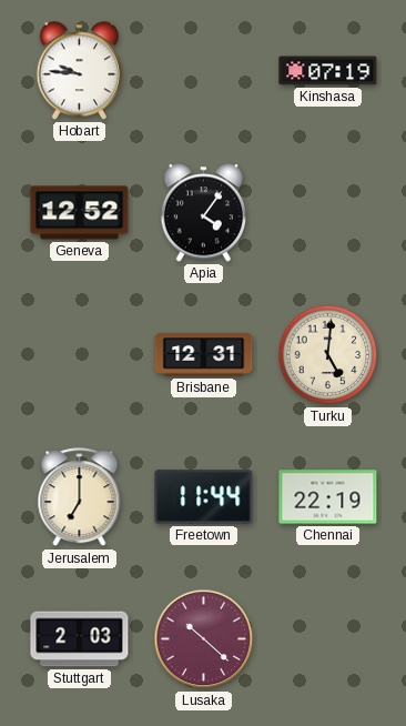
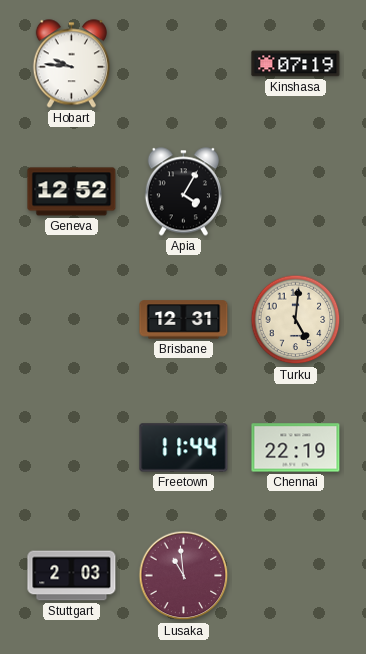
Apia: 4:06 -> 4:05 (183, 192)
Jerusalem: 7:00 -> none (80, 497)
Lusaka: 10:22 -> 10:59 (184, 576)
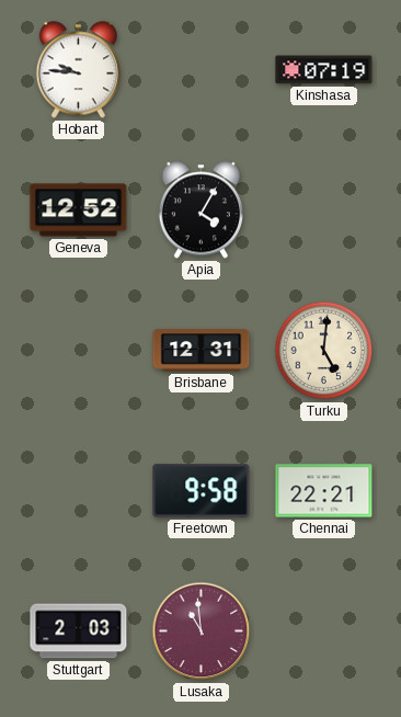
Freetown: 11:44 -> 9:58 (202, 491)
Chennai: 22:19 -> 22:21 (324, 491)
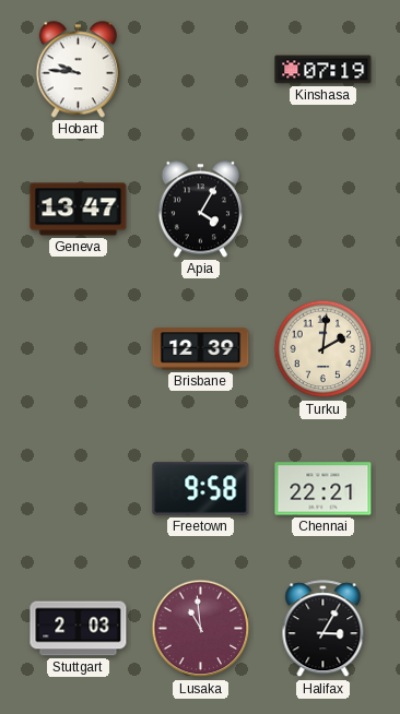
Geneva: 12:52 -> 13:47 (79, 210)
Brisbane: 12:31 -> 12:39 (201, 349)
Turku: 5:01 -> 2:01 (323, 349)
Halifax: none -> 3:05 (323, 629)
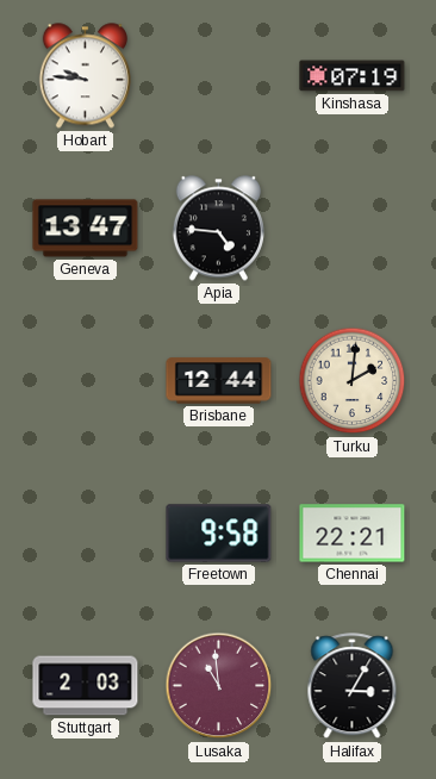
Apia: 4:05 -> 4:46 (218, 229)
Brisbane: 12:39 -> 12:44 (219, 381)
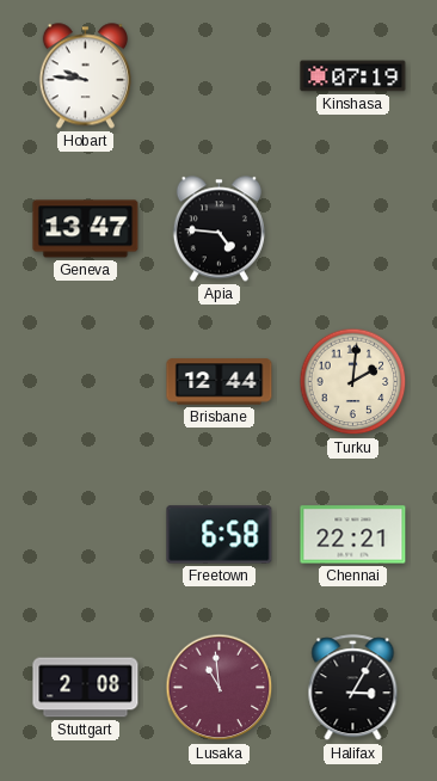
Freetown: 9:58 -> 6:58 (220, 535)
Stuttgart: 2:03 -> 2:08 (86, 688)
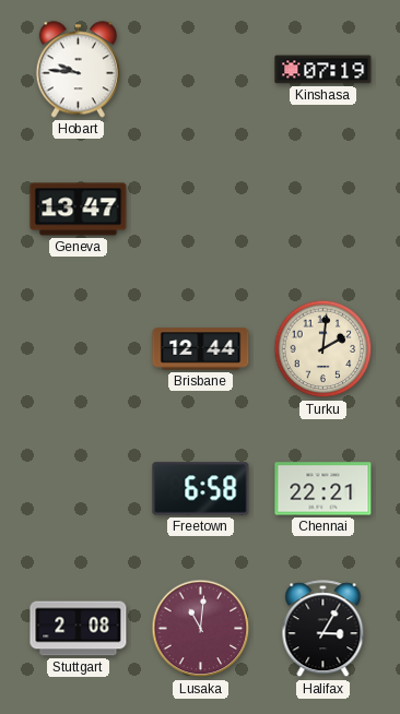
Apia: 4:46 -> none (219, 229)
Lusaka: 10:59 -> 11:01 (201, 629)
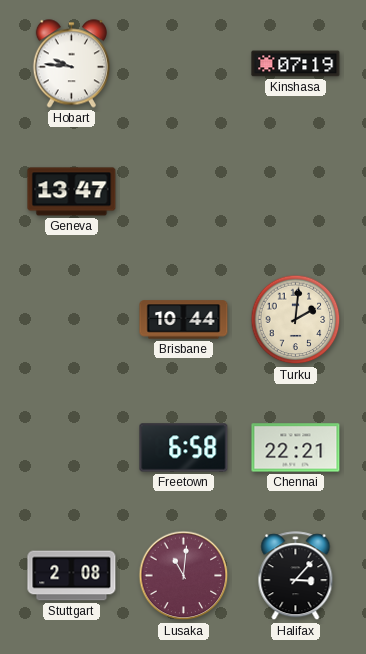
Brisbane: 12:44 -> 10:44 (184, 320)
Halifax: 3:05 -> 3:07 (296, 576)
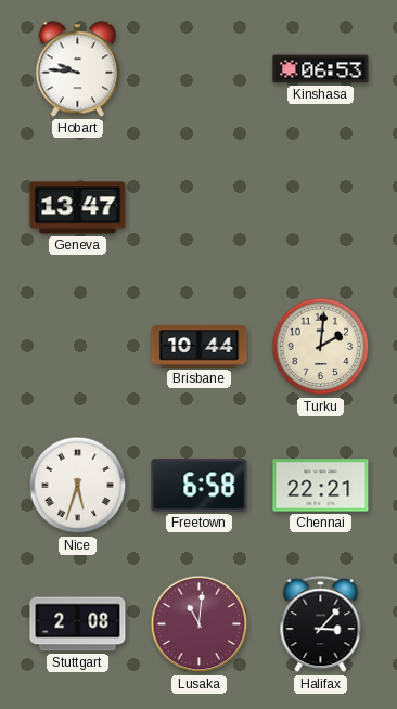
Kinshasa: 07:19 -> 06:53 (321, 69)
Nice: none -> 5:33 (78, 486)
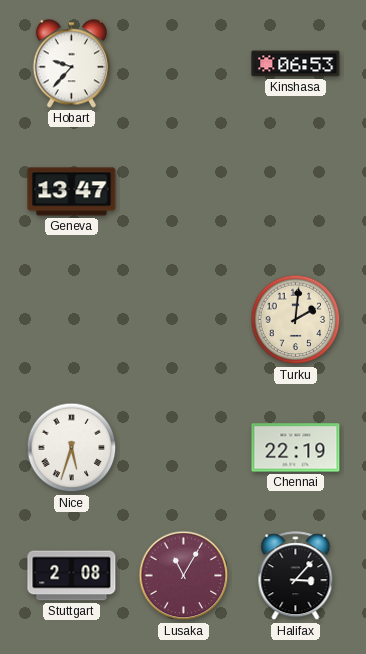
Hobart: 9:46 -> 9:37 (71, 64)
Brisbane: 10:44 -> none (200, 347)
Freetown: 6:58 -> none (200, 486)
Chennai: 22:21 -> 22:19 (296, 448)
Lusaka: 11:01 -> 11:05 (184, 576)
